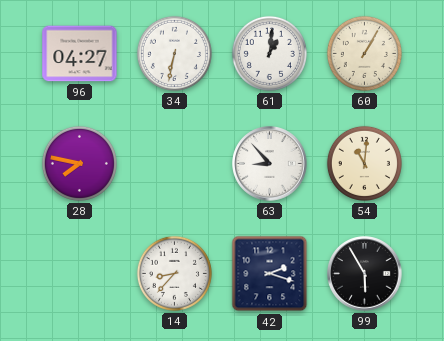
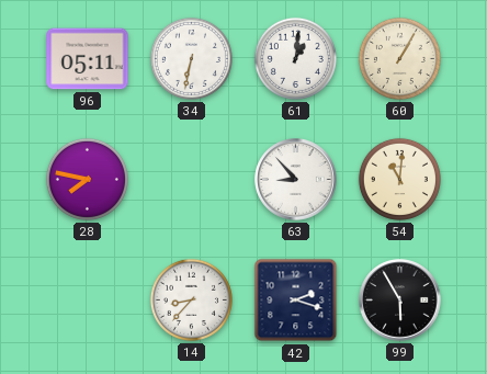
96: 04:27 -> 05:11 (88, 59)
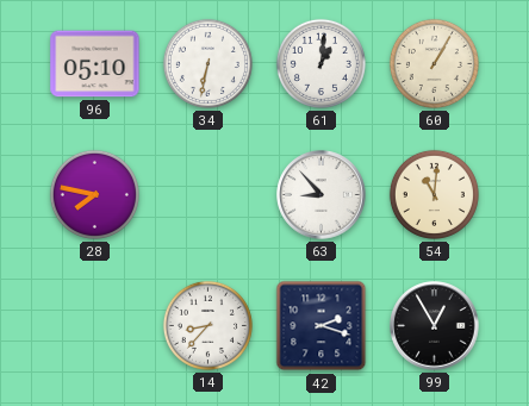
96: 05:11 -> 05:10 (95, 64)
99: 5:55 -> 12:55 (435, 326)
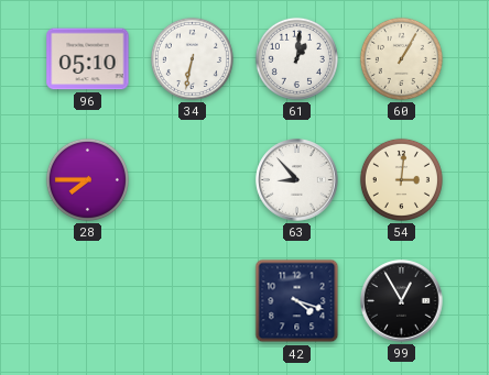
28: 7:47 -> 7:45 (87, 179)
54: 11:01 -> 3:01 (401, 179)
14: 8:37 -> none (207, 325)
42: 2:18 -> 4:18 (297, 301)
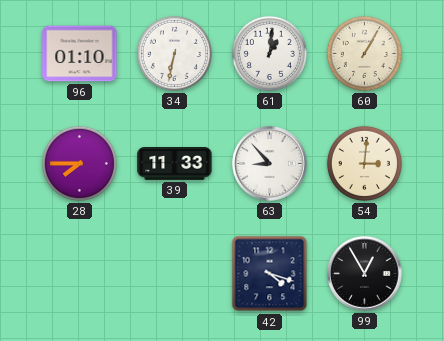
96: 05:10 -> 01:10 (80, 54)
39: none -> 11:33 (175, 164)
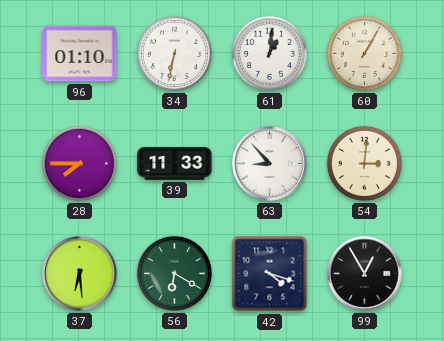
37: none -> 6:29 (80, 274)
56: none -> 6:20 (174, 273)
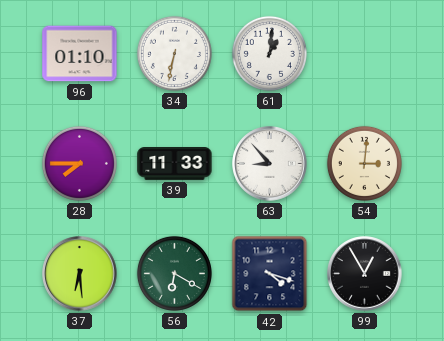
60: 1:05 -> none (364, 53)
